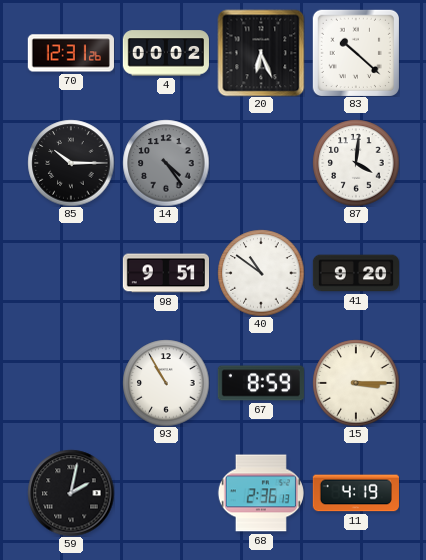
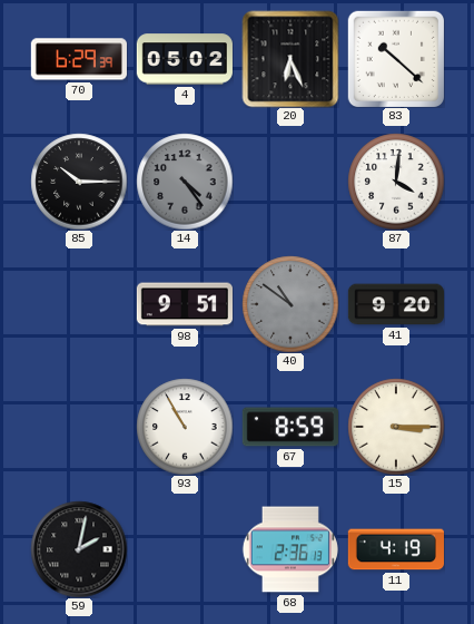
70: 12:31 -> 6:29 (79, 59)
4: 00:02 -> 05:02 (185, 59)
40 dial: white -> grey (290, 304)
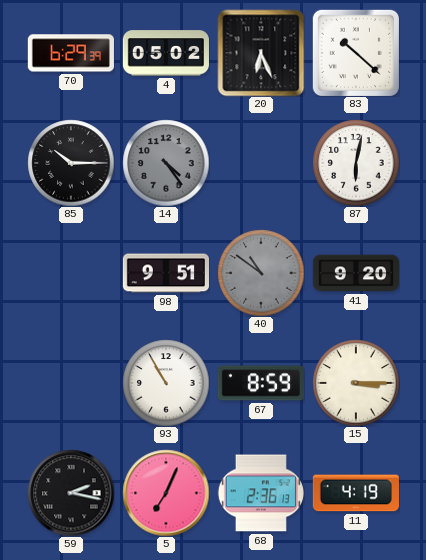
87: 4:01 -> 6:02 (356, 163)
59: 2:02 -> 2:17 (71, 493)
5: none -> 7:04 (166, 493)
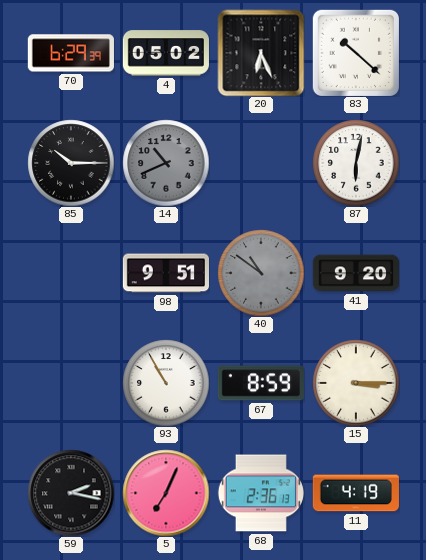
14: 4:24 -> 10:41 (166, 163)
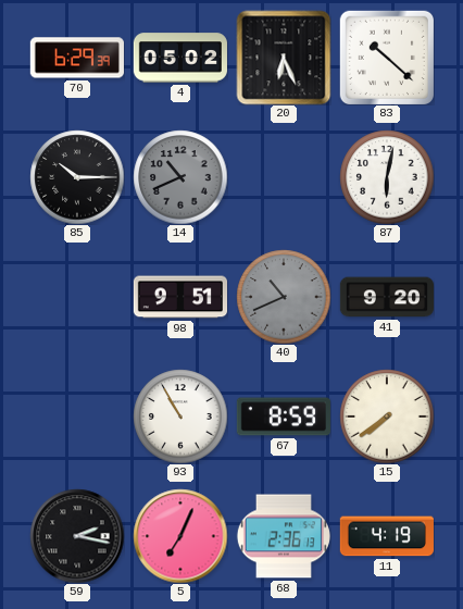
40: 10:51 -> 10:41 (284, 297)
15: 3:15 -> 7:39 (387, 417)
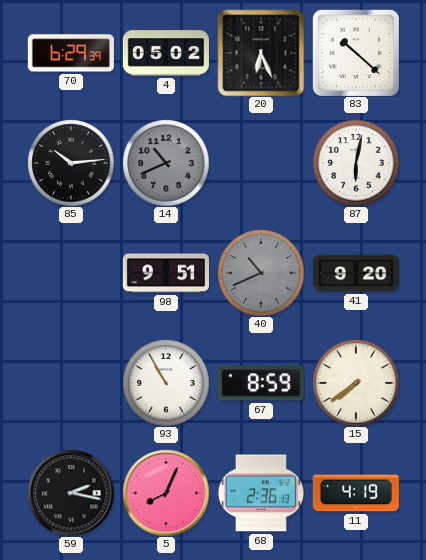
85: 10:15 -> 10:14 (71, 163)
5: 7:04 -> 8:04 (166, 493)
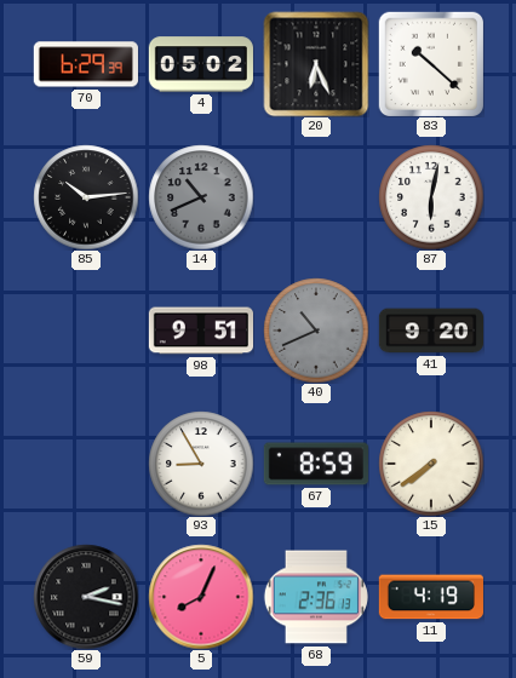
93: 10:55 -> 8:55 (201, 464)
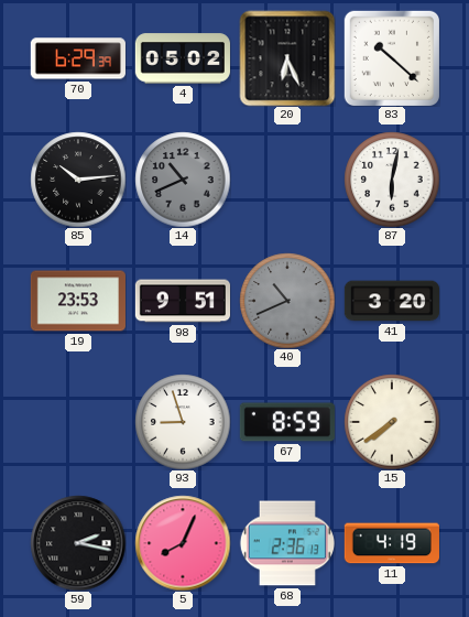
19: none -> 23:53 (78, 301)
41: 9:20 -> 3:20 (391, 301)
93: 8:55 -> 8:57 (183, 422)
